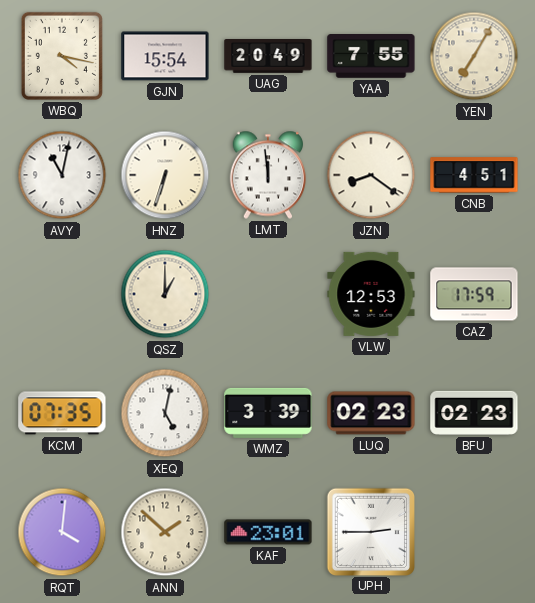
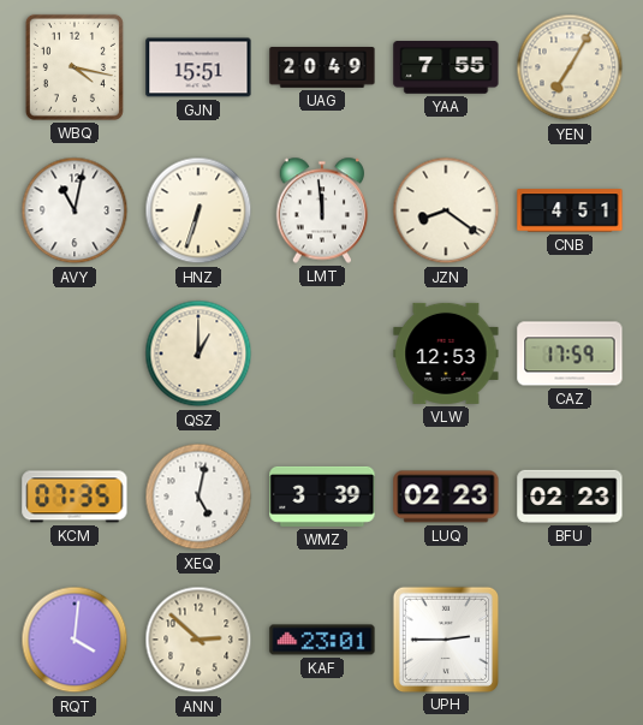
GJN: 15:54 -> 15:51 (198, 67)
ANN: 1:52 -> 2:52 (198, 640)
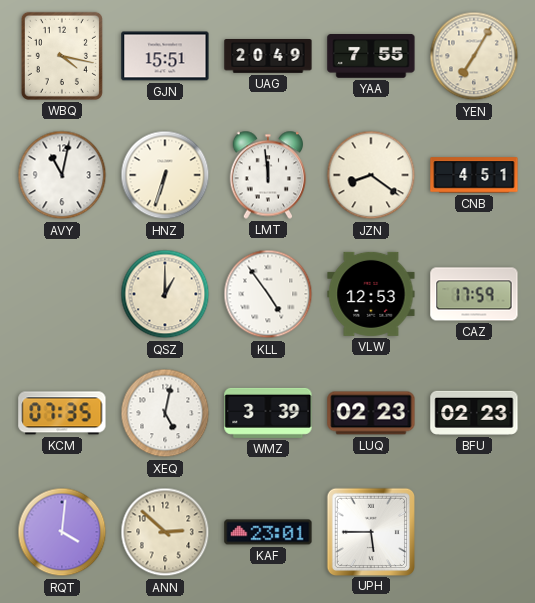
KLL: none -> 4:54 (268, 294)
UPH: 2:45 -> 5:45 (370, 531)
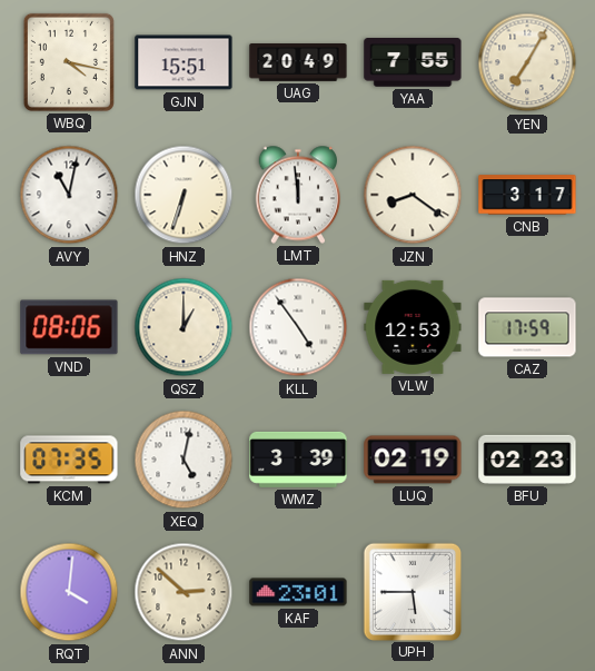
CNB: 4:51 -> 3:17 (527, 195)
VND: none -> 08:06 (69, 327)
LUQ: 02:23 -> 02:19 (413, 460)
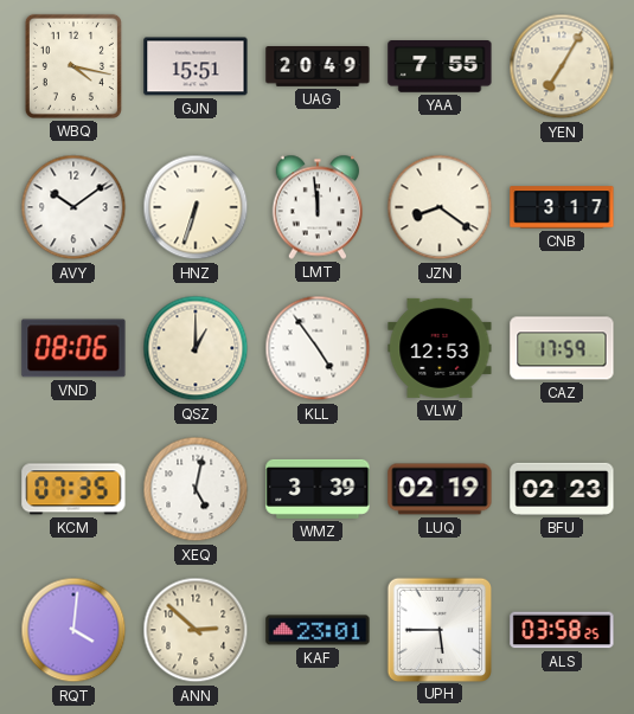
AVY: 11:02 -> 10:09 (73, 207)
ALS: none -> 03:58 (562, 630)
